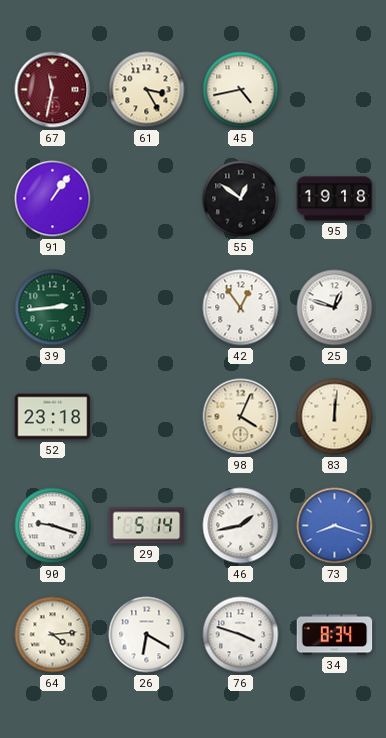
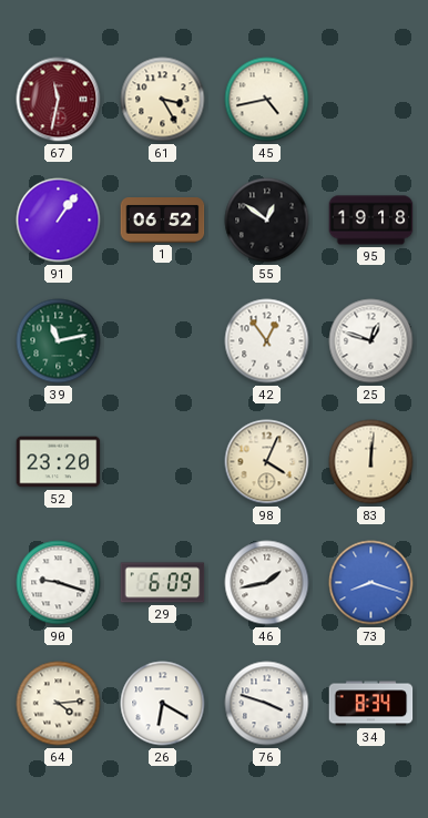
1: none -> 06:52 (163, 221)
39: 2:44 -> 11:13 (59, 341)
52: 23:18 -> 23:20 (59, 462)
29: 5:14 -> 6:09 (163, 583)
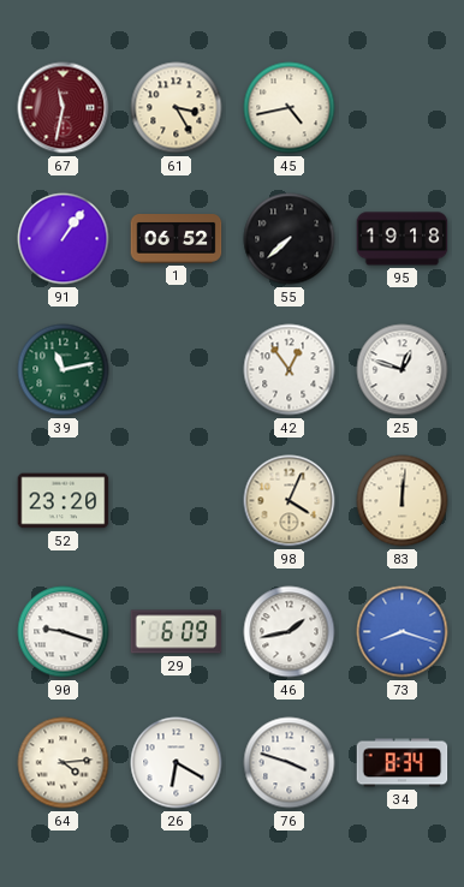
55: 12:51 -> 7:38 (290, 239)
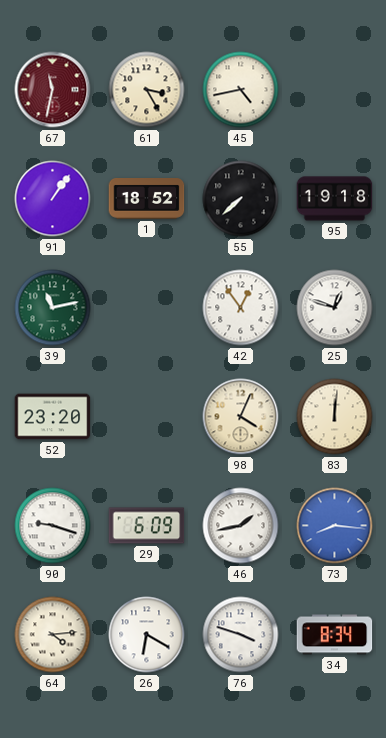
1: 06:52 -> 18:52 (147, 199)
73: 8:18 -> 8:16 (335, 526)
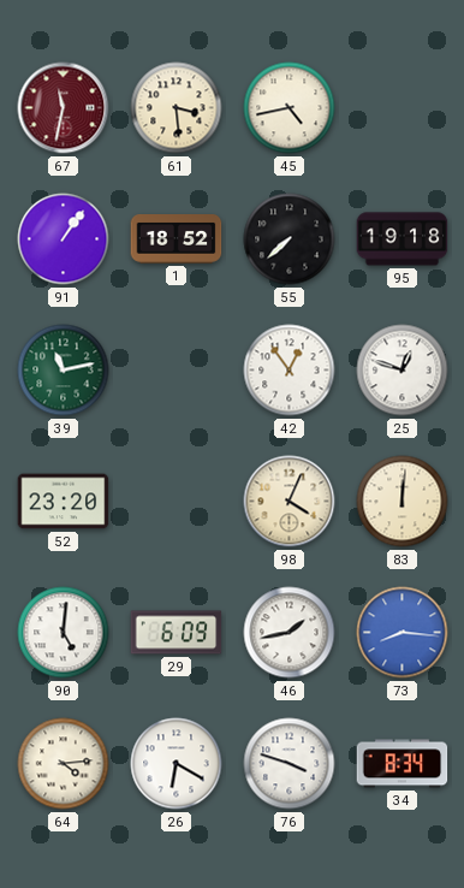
61: 3:25 -> 3:29 (177, 108)
90: 9:18 -> 5:01 (64, 633)
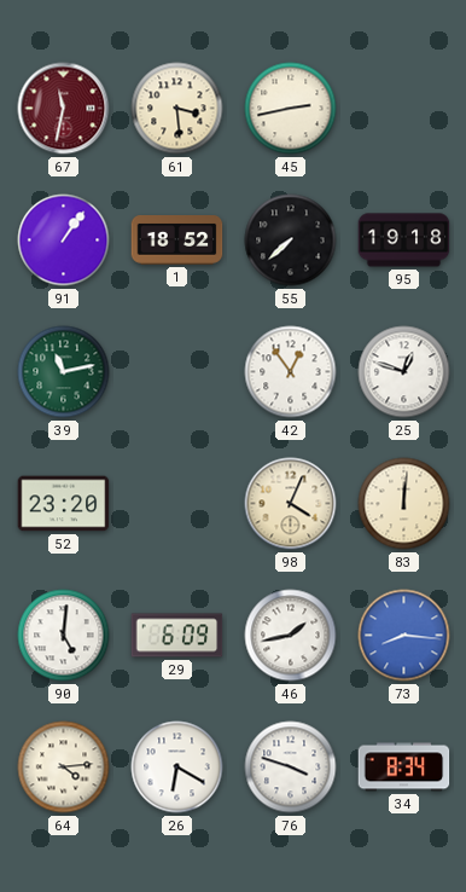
45: 4:43 -> 2:43 (291, 109)
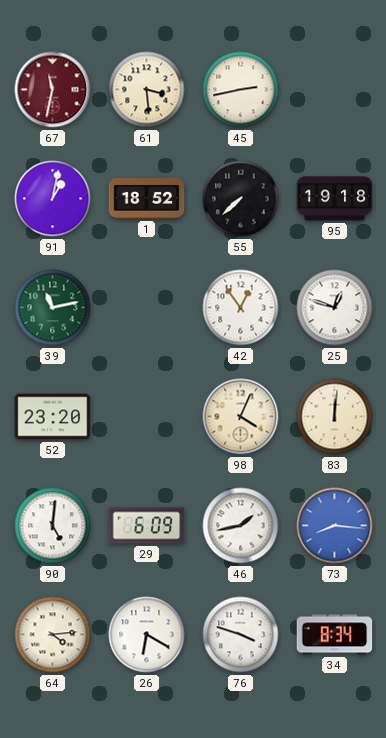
91: 1:06 -> 1:02 (53, 199)
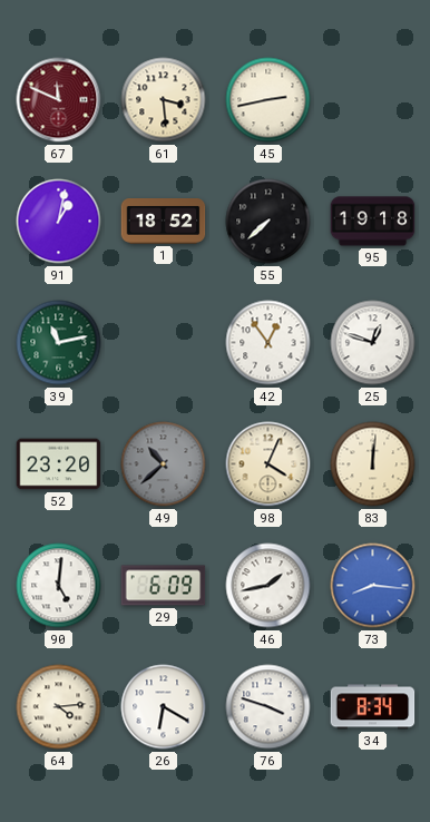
67: 11:32 -> 11:49 (59, 100)
49: none -> 10:38 (164, 464)
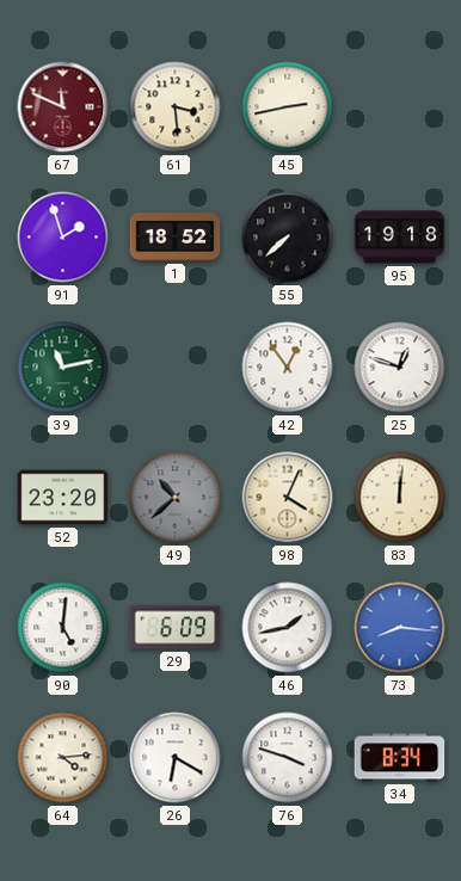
91: 1:02 -> 1:57 (63, 238)
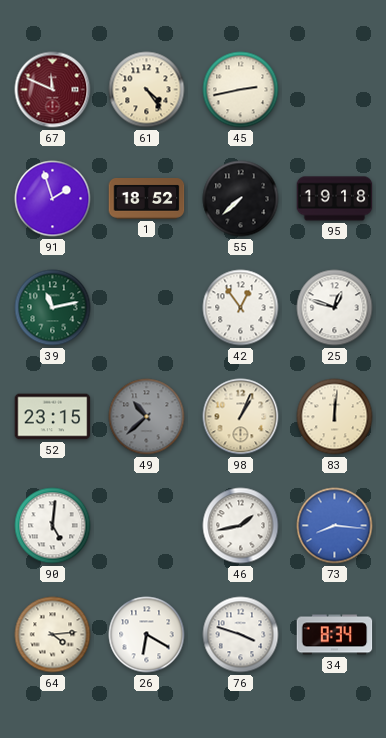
61: 3:29 -> 4:24 (147, 90)
52: 23:20 -> 23:15 (53, 417)
98: 4:04 -> 1:04 (241, 417)
29: 6:09 -> none (176, 628)
